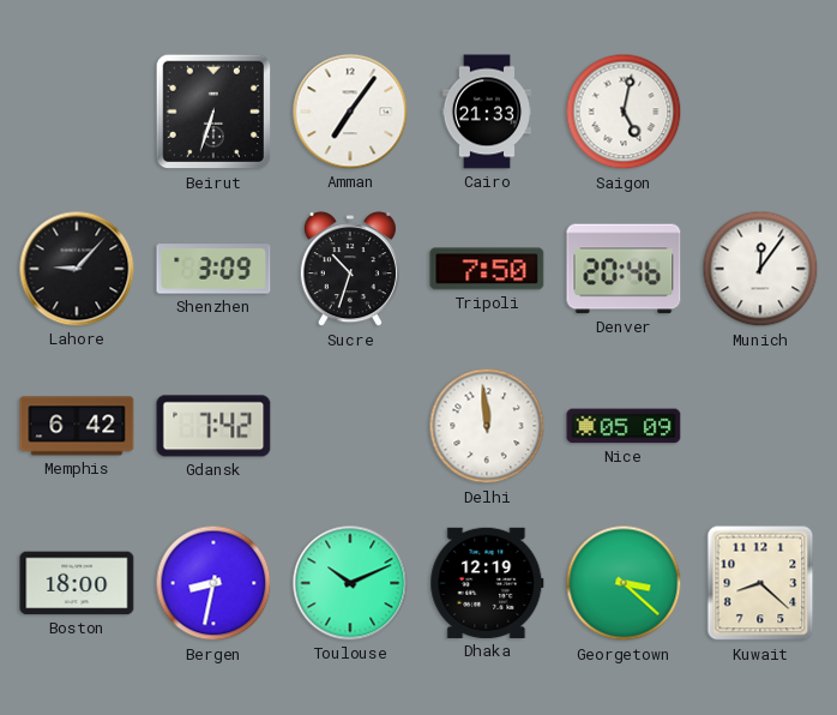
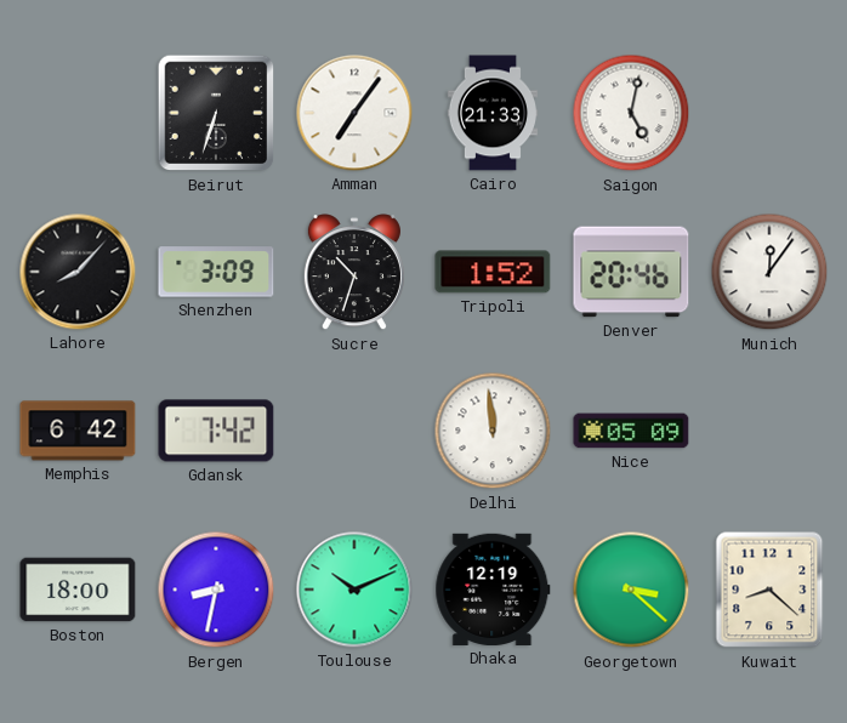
Lahore: 9:07 -> 8:07 (78, 272)
Tripoli: 7:50 -> 1:52 (493, 272)
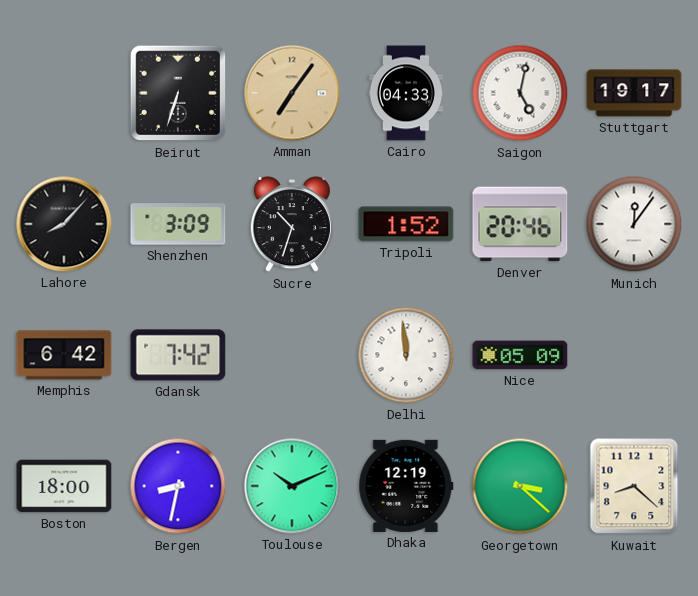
Amman dial: white -> champagne (292, 93)
Cairo: 21:33 -> 04:33 (405, 93)
Stuttgart: none -> 19:17 (634, 93)
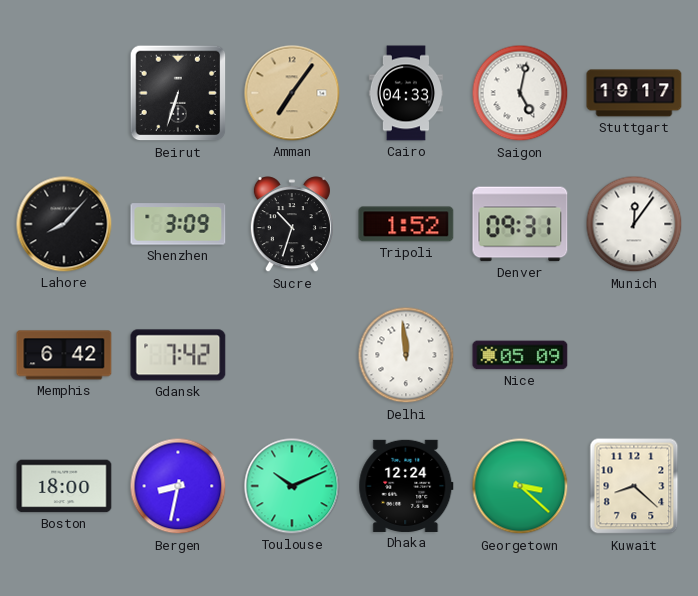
Denver: 20:46 -> 09:31 (520, 224)
Dhaka: 12:19 -> 12:24 (406, 486)
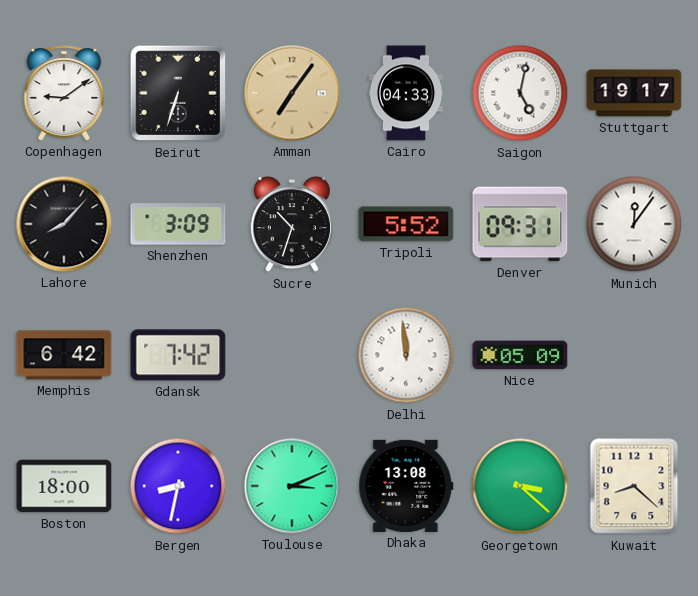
Copenhagen: none -> 9:09 (64, 93)
Tripoli: 1:52 -> 5:52 (406, 224)
Toulouse: 10:11 -> 3:11 (292, 486)
Dhaka: 12:24 -> 13:08 (406, 486)
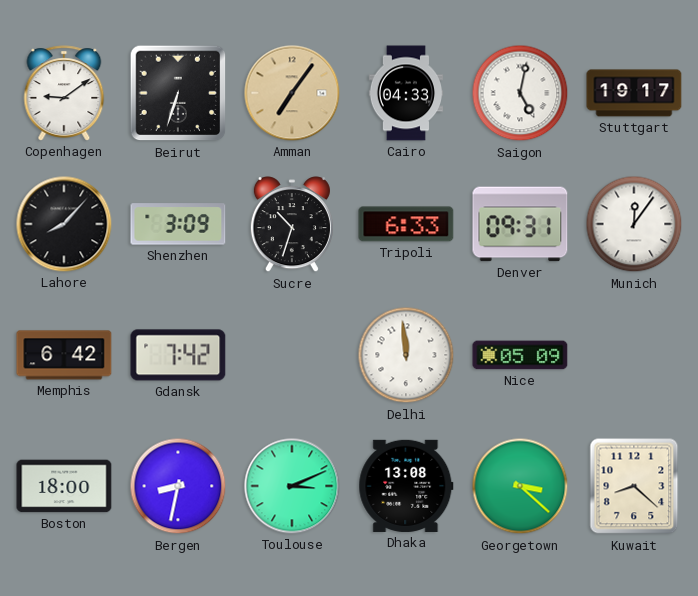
Tripoli: 5:52 -> 6:33 (406, 224)
